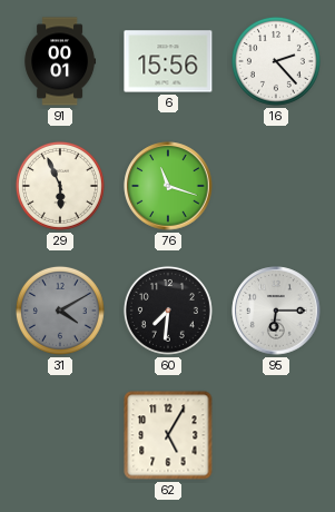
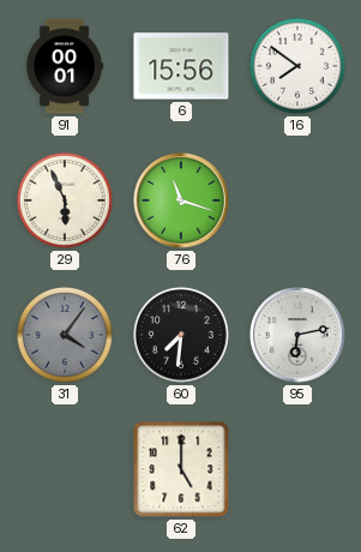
16: 2:23 -> 7:51 (297, 66)
31: 4:10 -> 4:06 (65, 335)
95: 6:15 -> 6:13 (297, 335)
62: 5:05 -> 5:00 (181, 469)
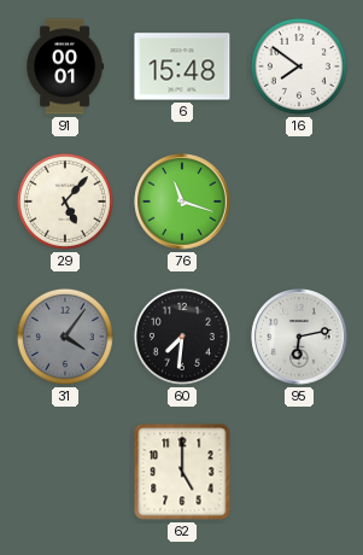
6: 15:56 -> 15:48 (182, 66)
29: 5:56 -> 5:07 (65, 201)
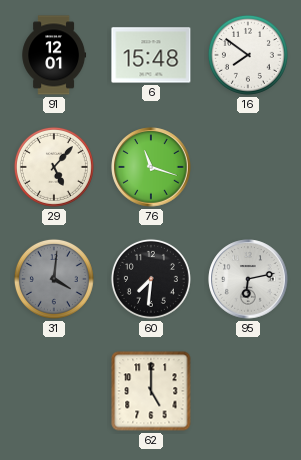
91: 00:01 -> 12:01 (54, 55)
31: 4:06 -> 4:01 (54, 279)
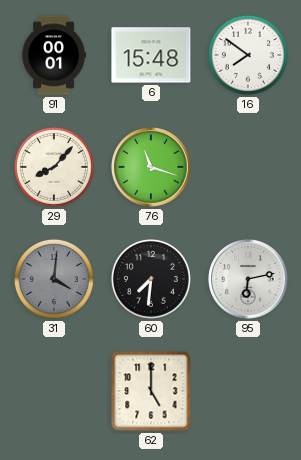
91: 12:01 -> 00:01 (54, 55)
29: 5:07 -> 8:07 (54, 167)
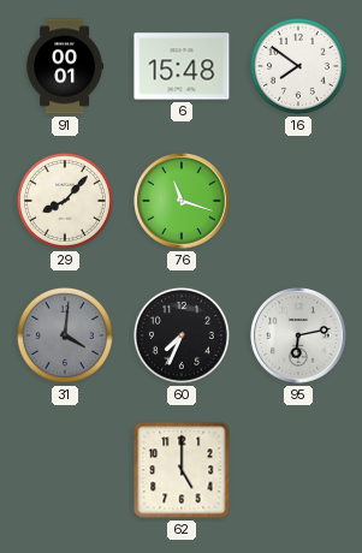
60: 7:31 -> 7:34 (182, 335)
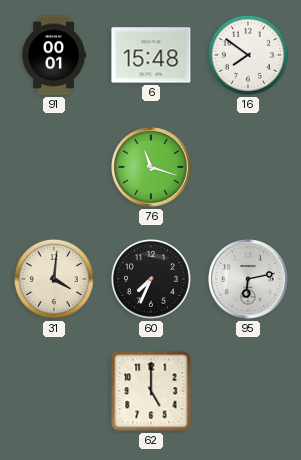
29: 8:07 -> none (65, 201)
31 dial: grey -> cream (54, 279)
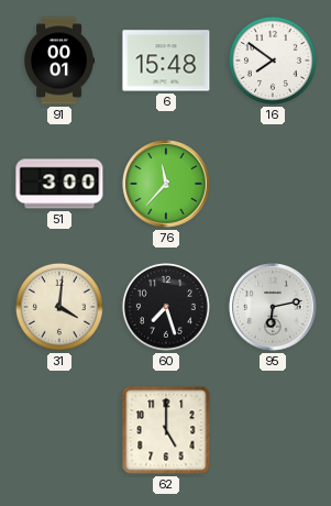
51: none -> 3:00 (59, 184)
76: 11:18 -> 11:37 (166, 184)
60: 7:34 -> 7:27 (166, 307)
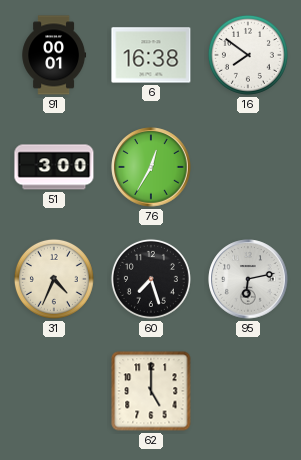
6: 15:48 -> 16:38 (151, 55)
76: 11:37 -> 12:35 (151, 167)
31: 4:01 -> 4:34 (54, 279)
